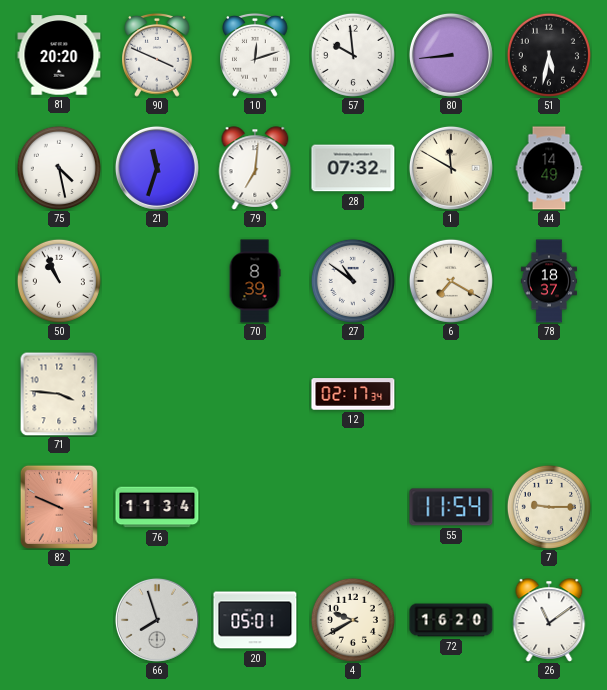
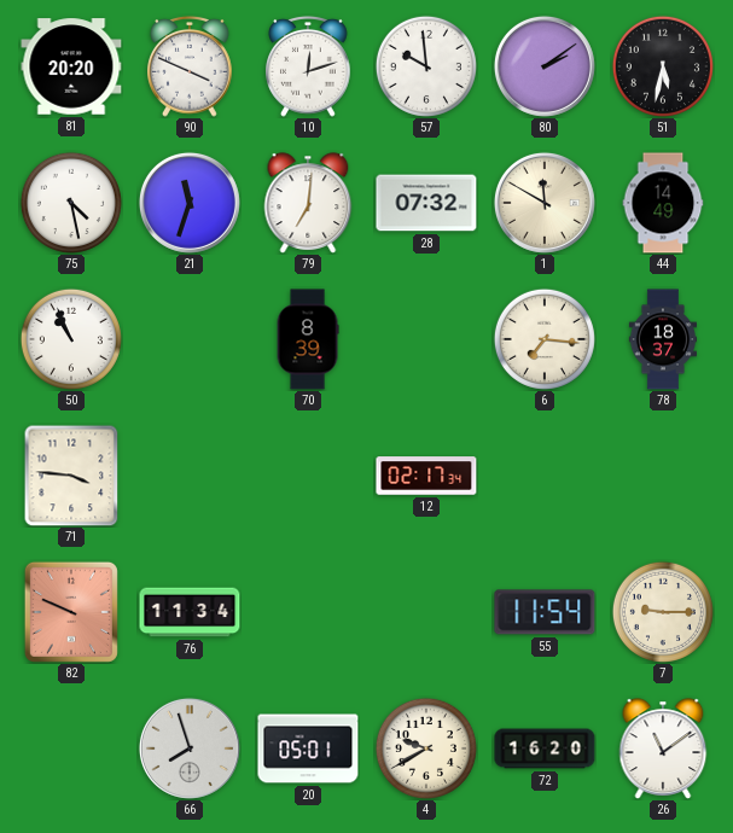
80: 8:44 -> 2:09 (545, 66)
27: 10:51 -> none (353, 281)
6: 7:20 -> 7:16 (545, 339)
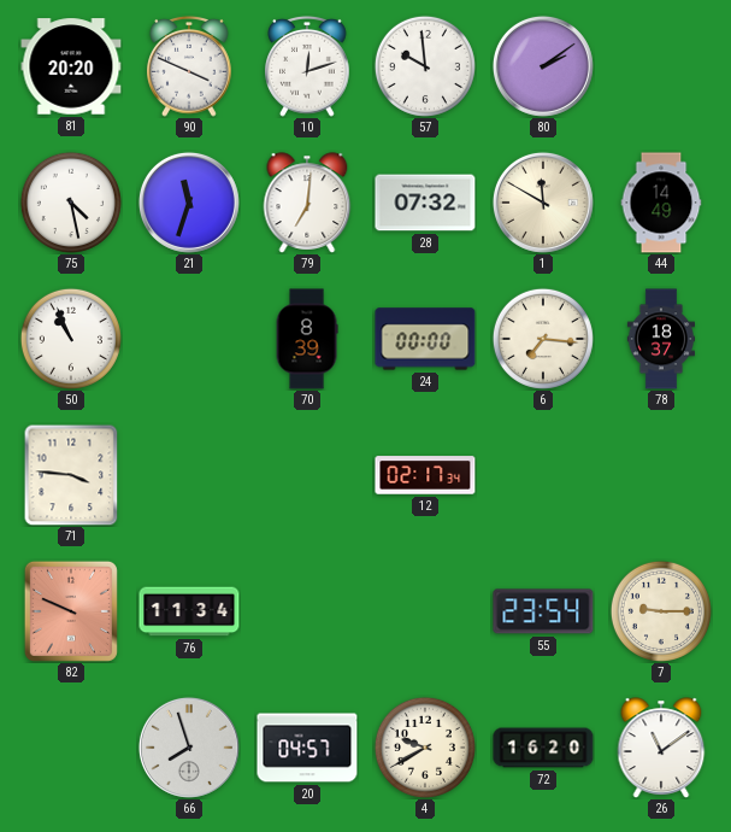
51: 5:32 -> none (663, 66)
24: none -> 00:00 (425, 339)
55: 11:54 -> 23:54 (543, 611)
20: 05:01 -> 04:57 (307, 748)
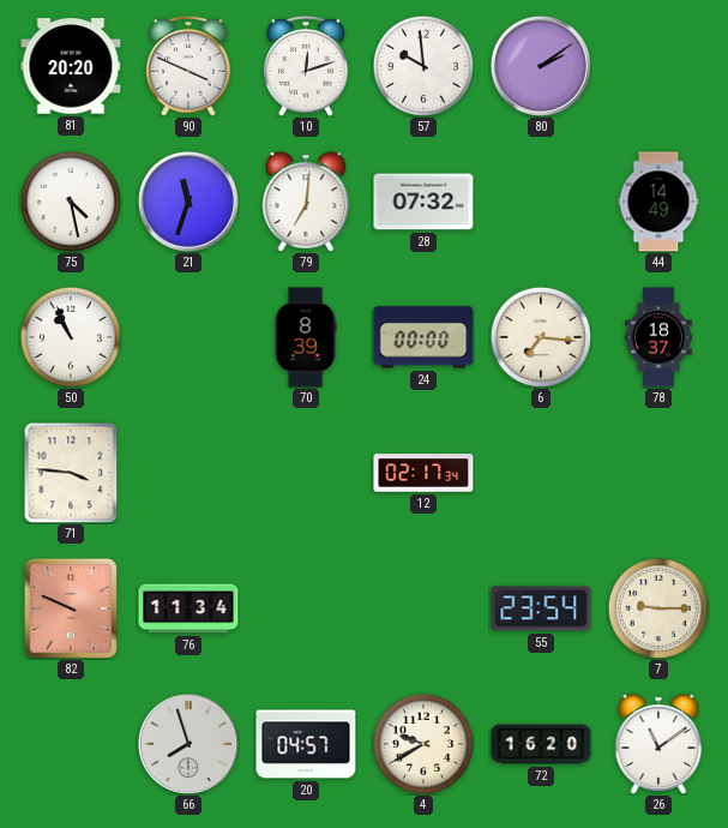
1: 11:50 -> none (543, 203)
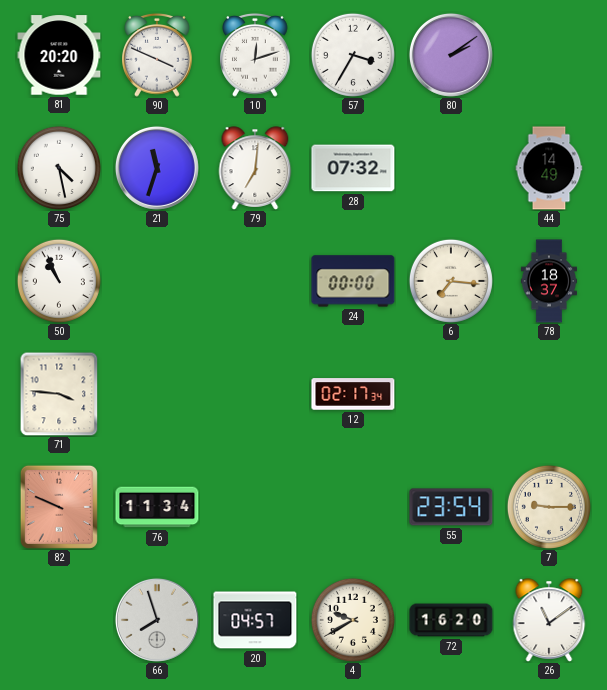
57: 9:59 -> 3:35 (353, 55)
70: 8:39 -> none (306, 337)
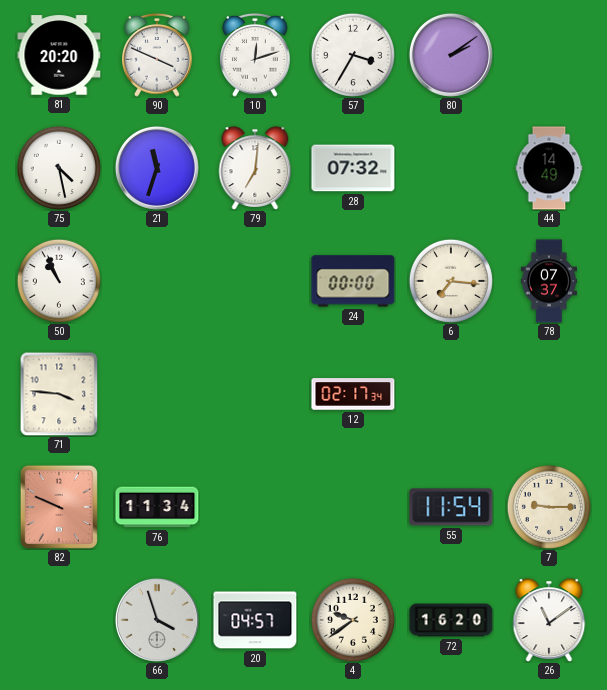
78: 18:37 -> 07:37 (548, 281)
55: 23:54 -> 11:54 (451, 507)
66: 7:57 -> 3:57 (157, 620)
4: 9:40 -> 9:39 (353, 620)
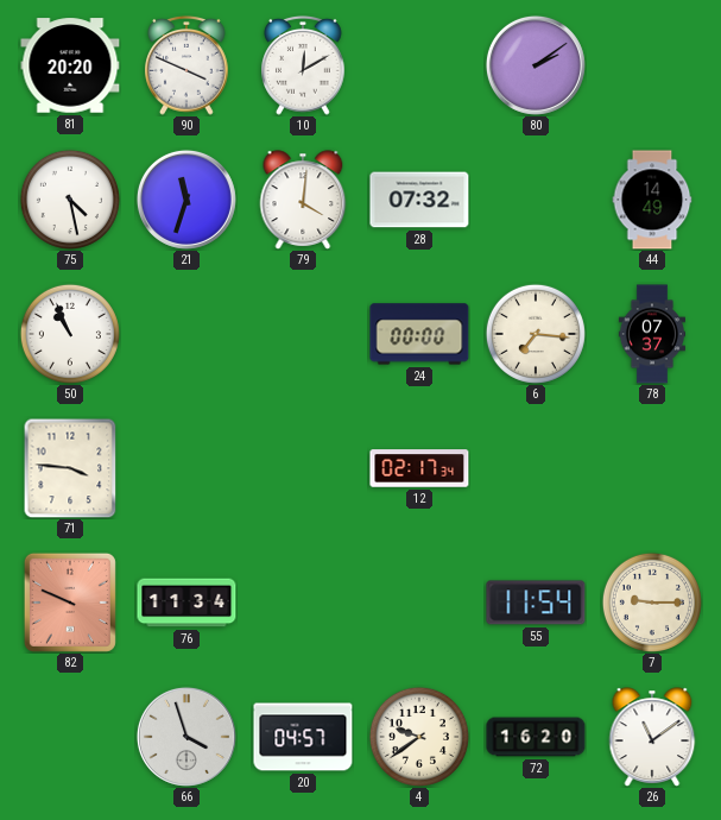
10: 12:12 -> 12:10 (303, 65)
57: 3:35 -> none (353, 55)
79: 7:01 -> 4:01 (303, 200)
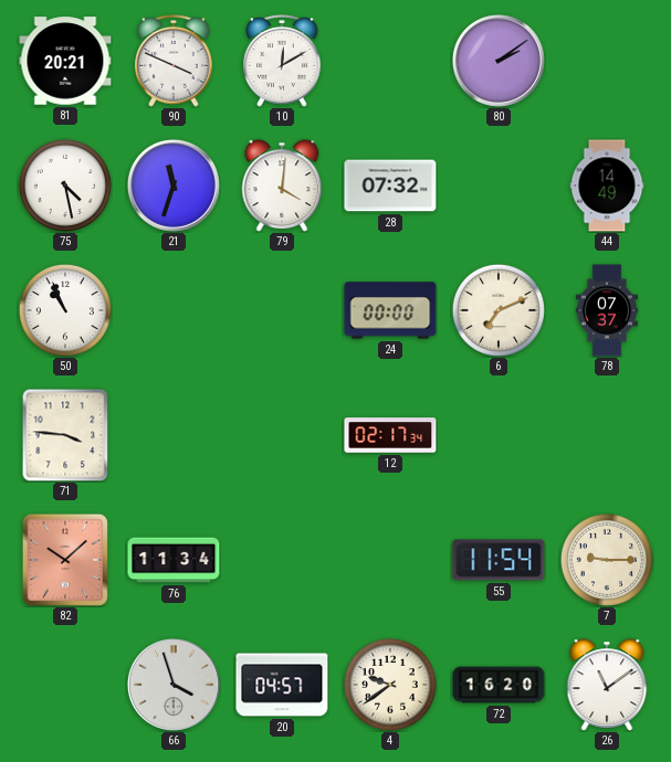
81: 20:20 -> 20:21 (65, 61)
6: 7:16 -> 7:11 (499, 310)
82: 9:49 -> 10:08 (65, 560)
